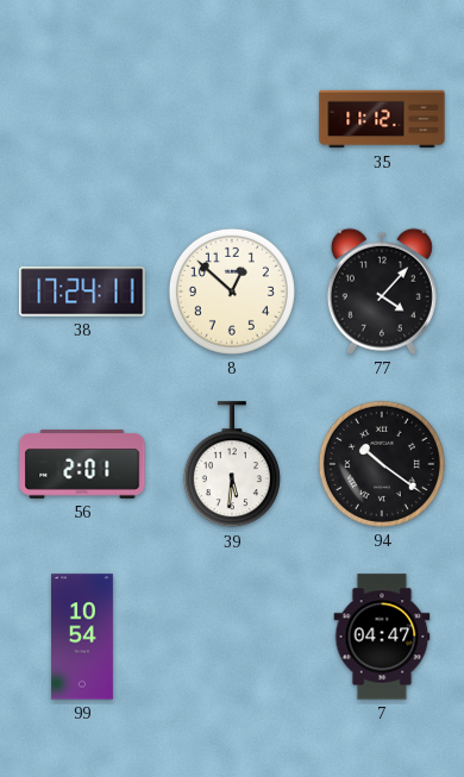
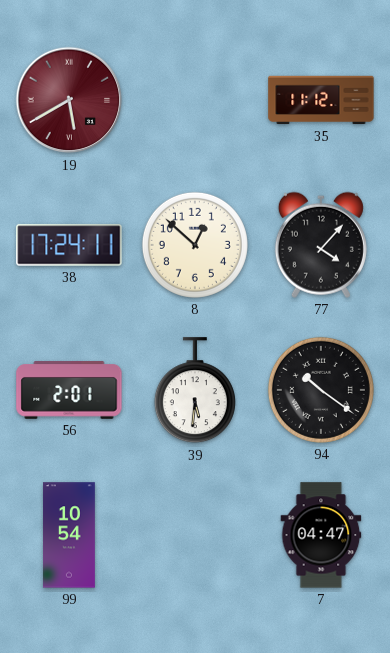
19: none -> 5:40 (69, 100)
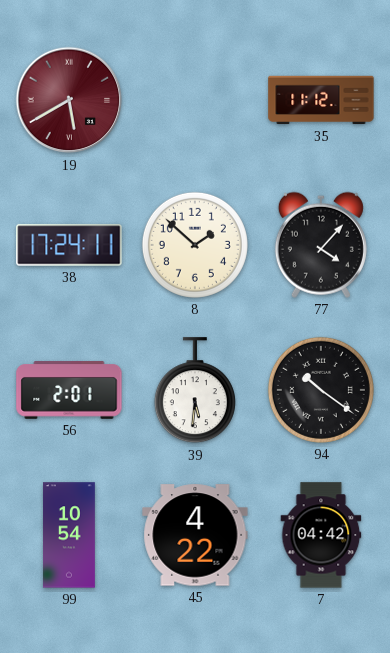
8: 12:52 -> 1:52 (195, 245)
45: none -> 4:22 (195, 535)
7: 04:47 -> 04:42 (321, 535)
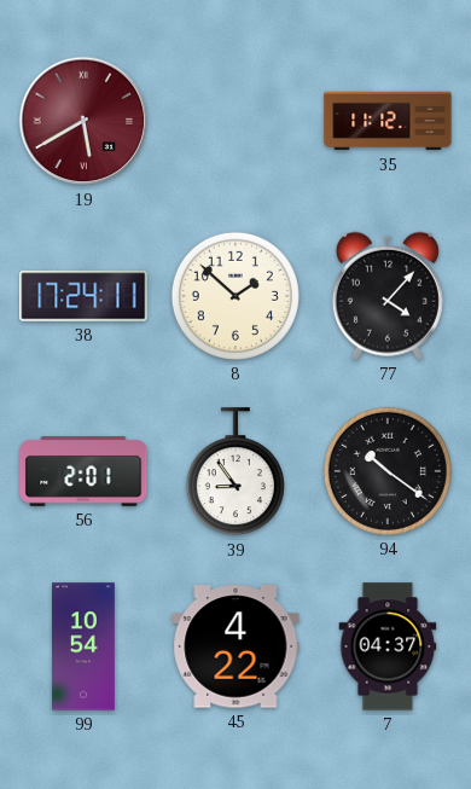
39: 5:31 -> 8:54 (235, 472)
7: 04:42 -> 04:37 (388, 646)
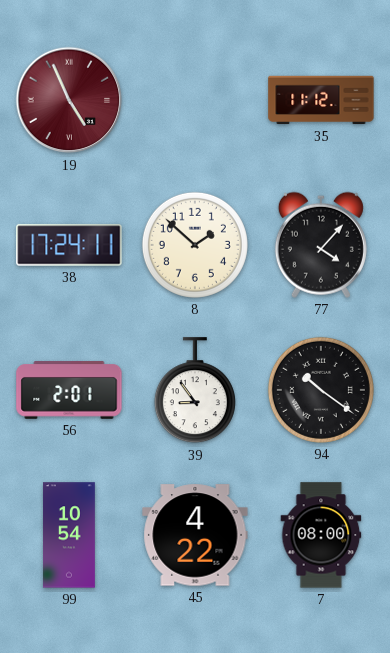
19: 5:40 -> 4:56 (69, 100)
7: 04:37 -> 08:00 (321, 535)
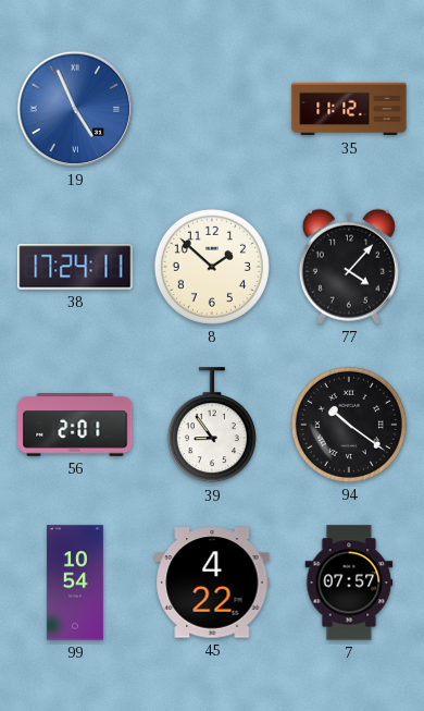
19 dial: burgundy -> blue (75, 109)
7: 08:00 -> 07:57 (349, 583)
